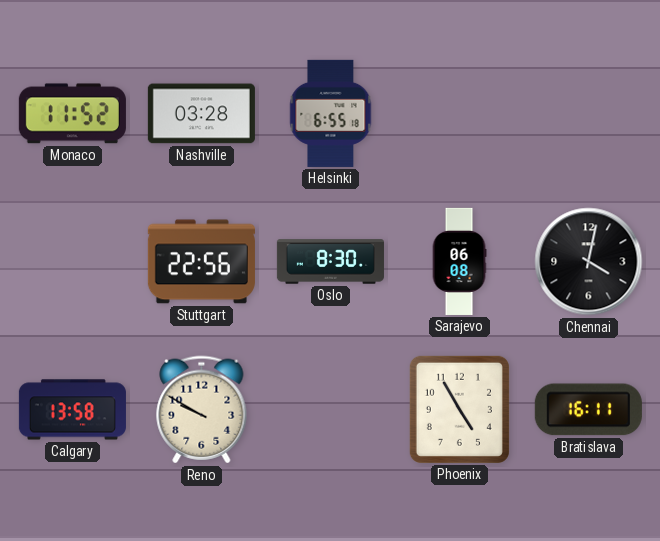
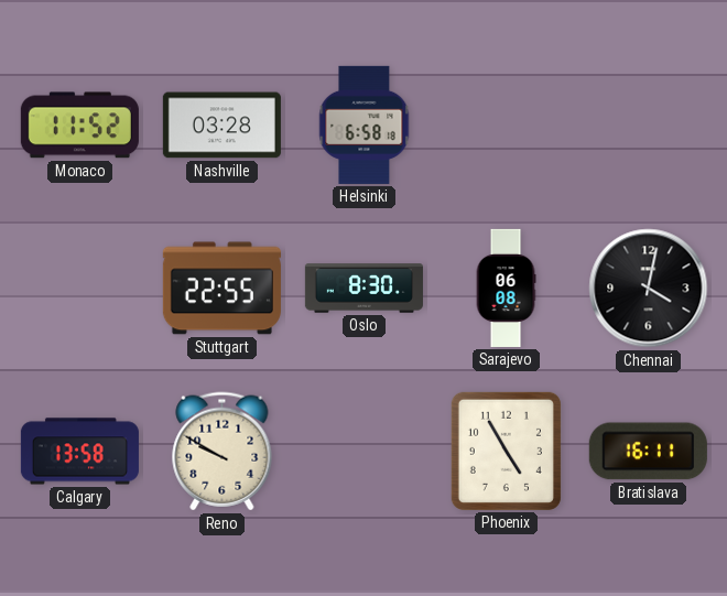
Helsinki: 6:55 -> 6:58 (365, 124)
Stuttgart: 22:56 -> 22:55 (221, 289)
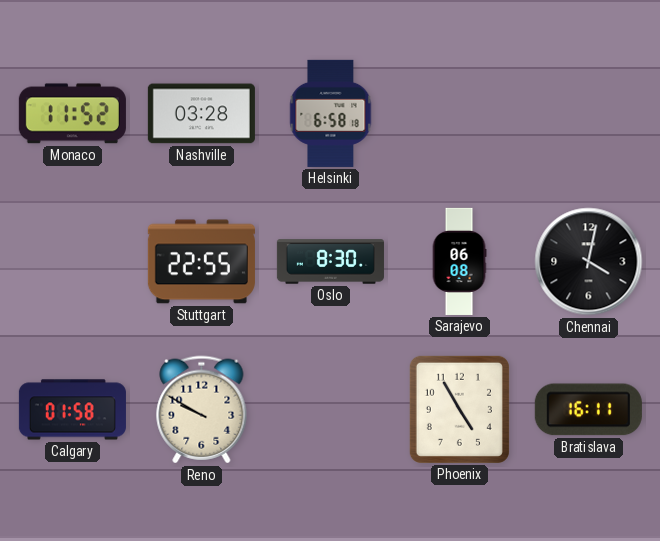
Calgary: 13:58 -> 01:58 (72, 410)
